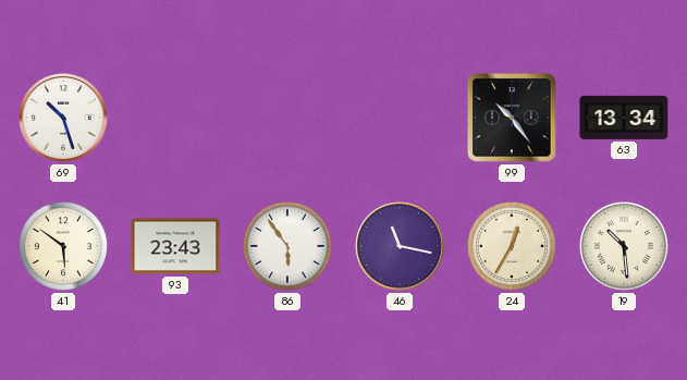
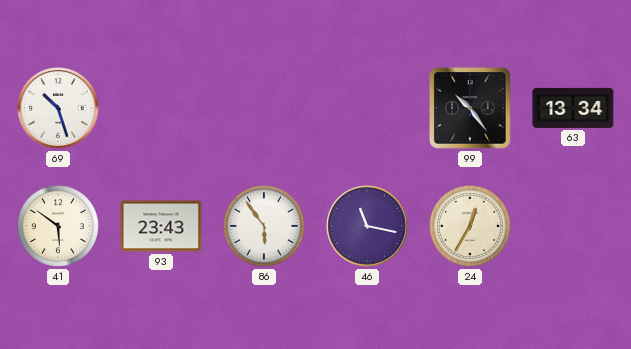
19: 10:29 -> none (624, 246)
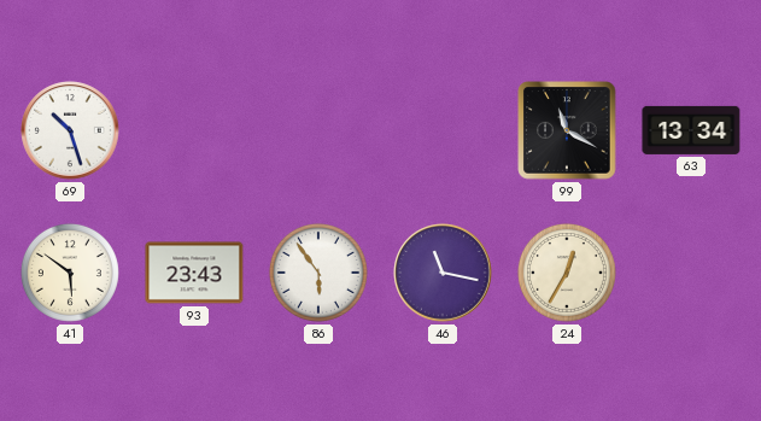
99: 10:24 -> 11:20 (567, 130)
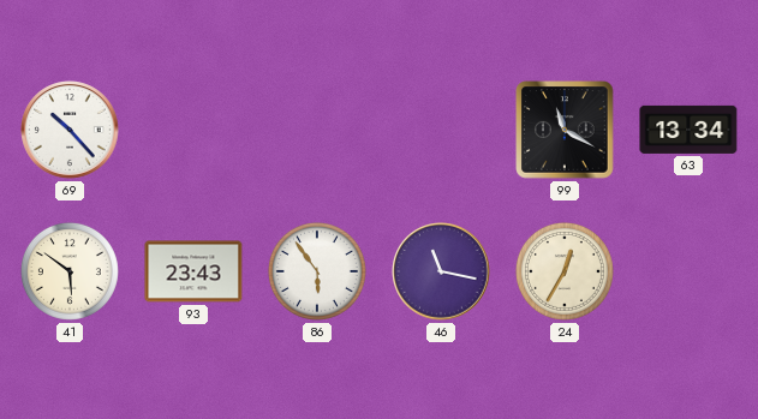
69: 10:27 -> 10:23 (70, 130)
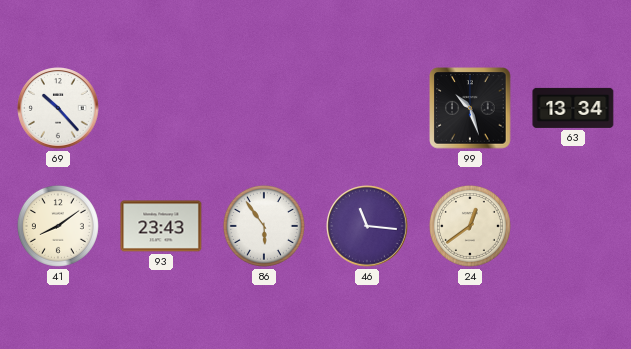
99: 11:20 -> 10:27 (470, 108)
41: 5:51 -> 8:09 (58, 226)
46: 11:17 -> 11:16 (367, 226)
24: 12:35 -> 12:39 (470, 226)
